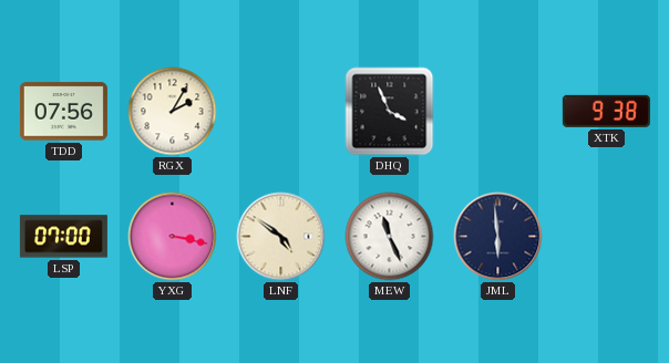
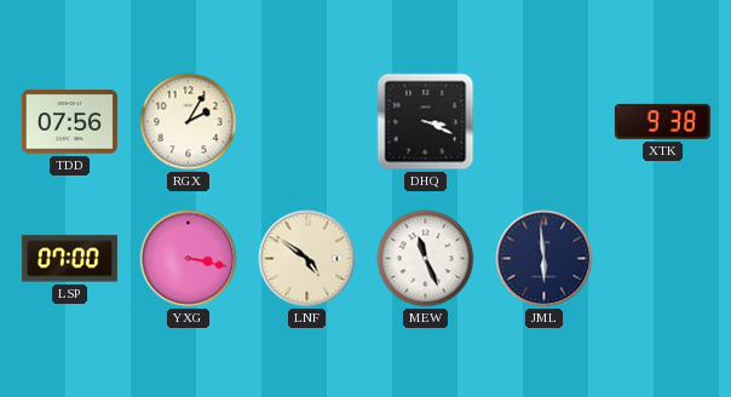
DHQ: 3:56 -> 3:19 (426, 122)
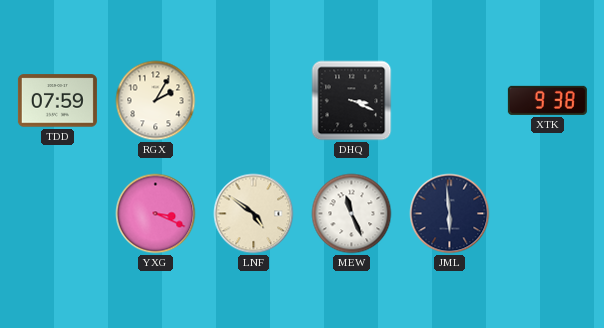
TDD: 07:56 -> 07:59 (57, 101)
LSP: 07:00 -> none (69, 259)
YXG: 3:17 -> 3:19 (156, 214)
